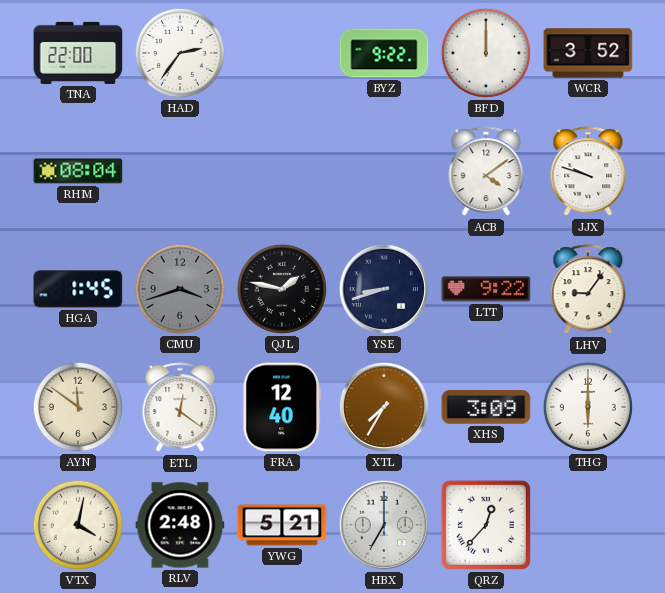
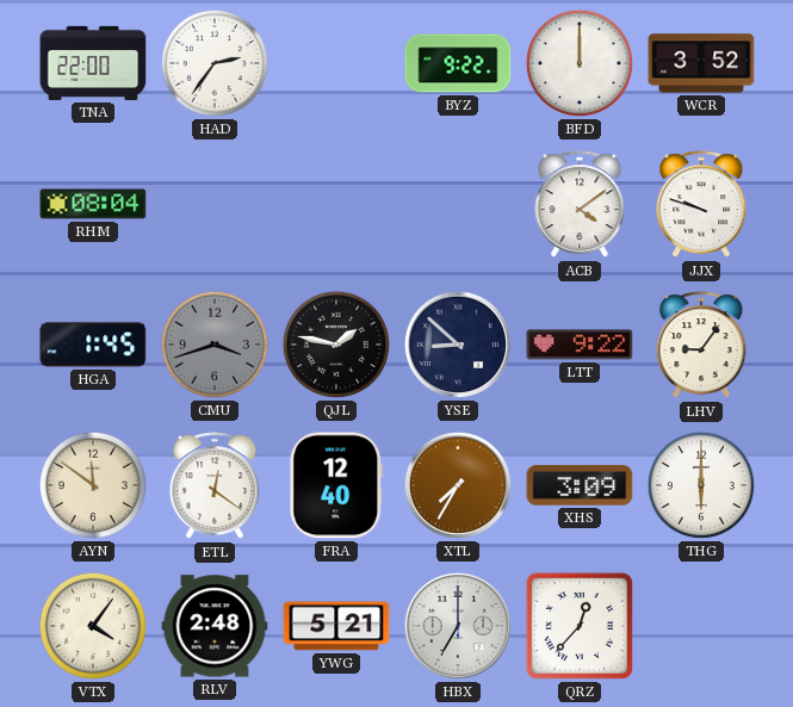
YSE: 8:42 -> 8:52 (458, 345)
VTX: 4:02 -> 4:06 (93, 626)
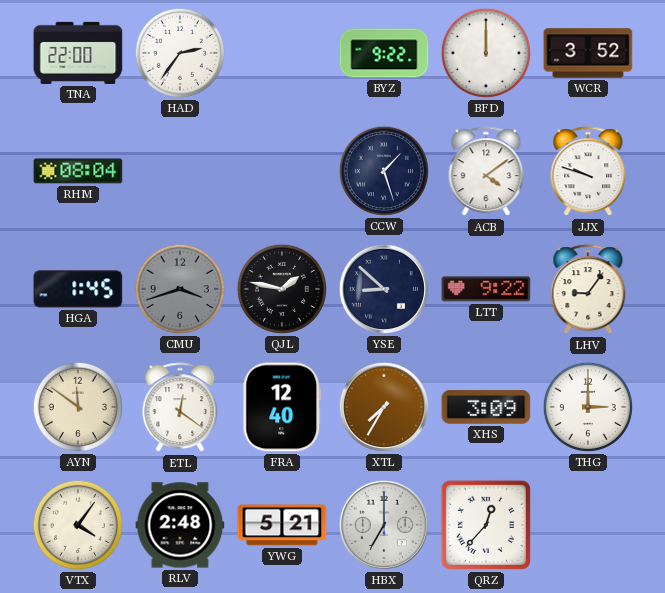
CCW: none -> 1:27 (384, 171)
THG: 6:00 -> 3:00 (588, 407)
